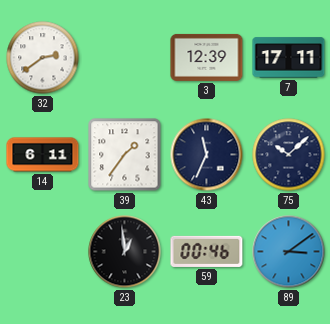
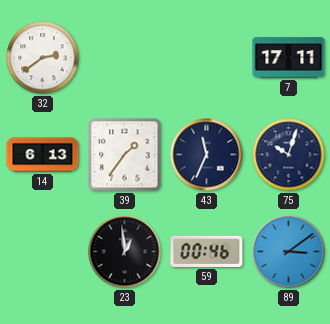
3: 12:39 -> none (207, 57)
14: 6:11 -> 6:13 (43, 155)
75: 10:08 -> 10:03 (289, 155)
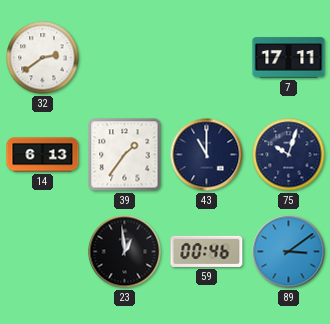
43: 11:34 -> 11:00 (207, 155)
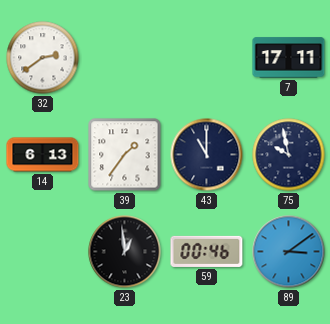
75: 10:03 -> 9:58 (289, 155)
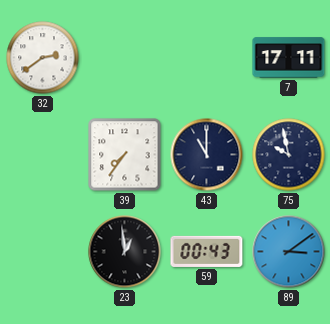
14: 6:13 -> none (43, 155)
39: 1:36 -> 7:36 (125, 155)
59: 00:46 -> 00:43 (207, 251)
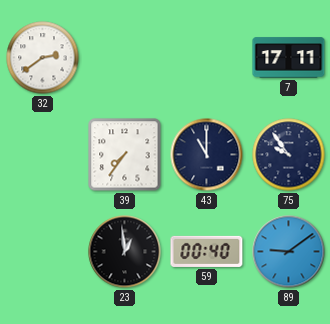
75: 9:58 -> 9:54 (289, 155)
59: 00:43 -> 00:40 (207, 251)
89: 3:09 -> 9:09 (289, 252)
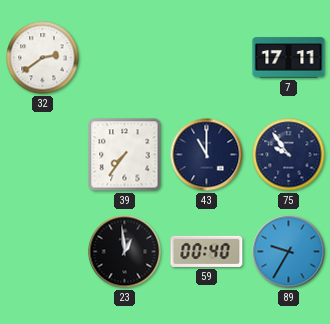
89: 9:09 -> 9:35 (289, 252)
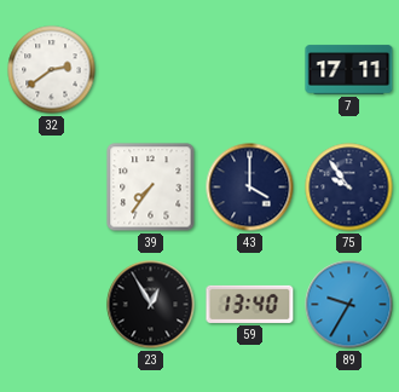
43: 11:00 -> 4:00 (250, 188)
23: 12:59 -> 12:55 (151, 305)
59: 00:40 -> 13:40 (250, 304)
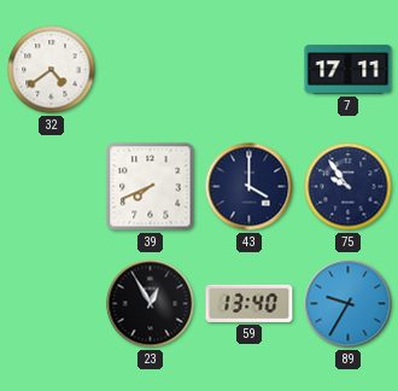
32: 2:39 -> 4:39 (52, 70)
39: 7:36 -> 7:41 (151, 187)
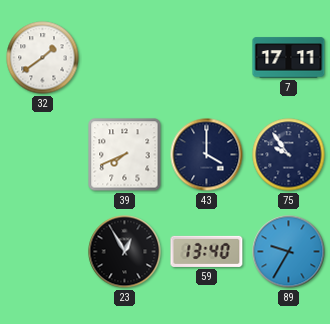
32: 4:39 -> 1:39 (43, 58)
